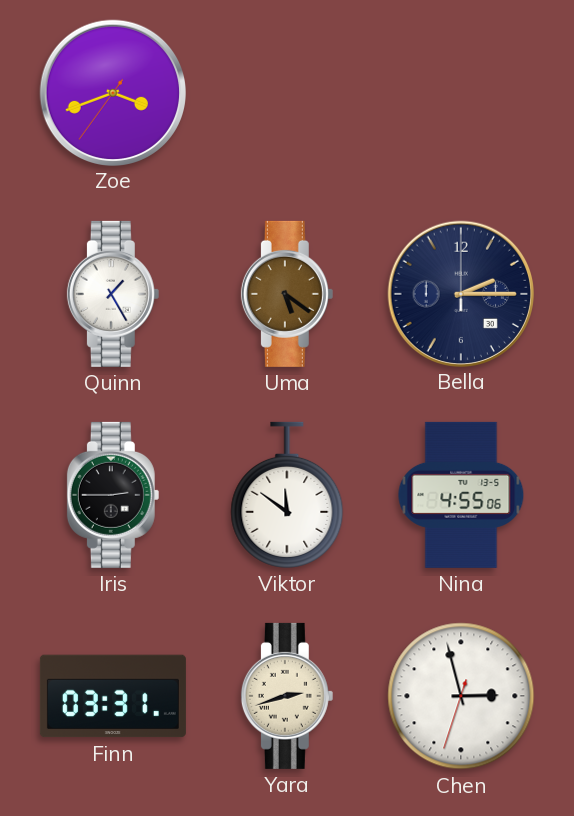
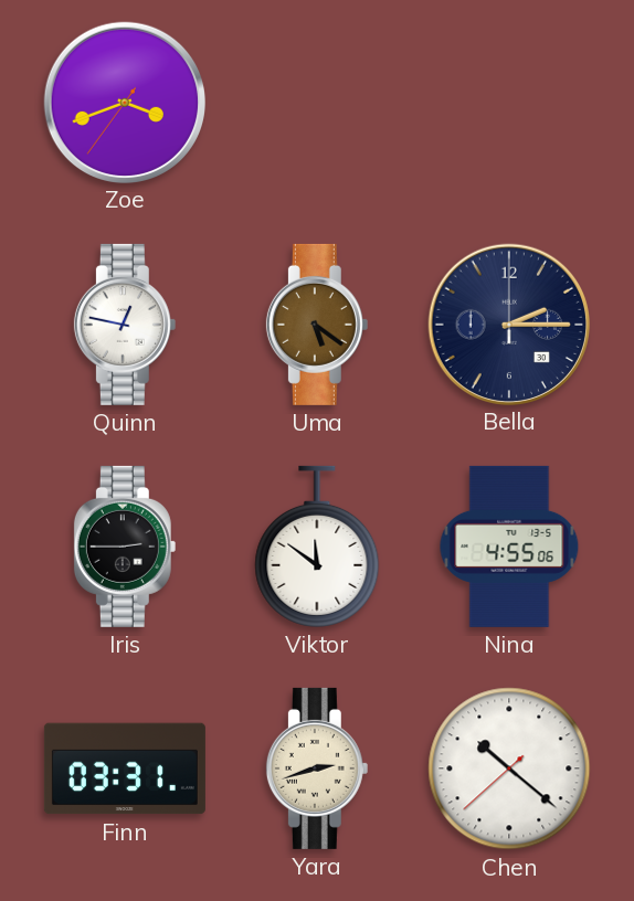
Quinn: 1:25 -> 12:47 (125, 325)
Chen: 2:57 -> 10:21 (509, 768)
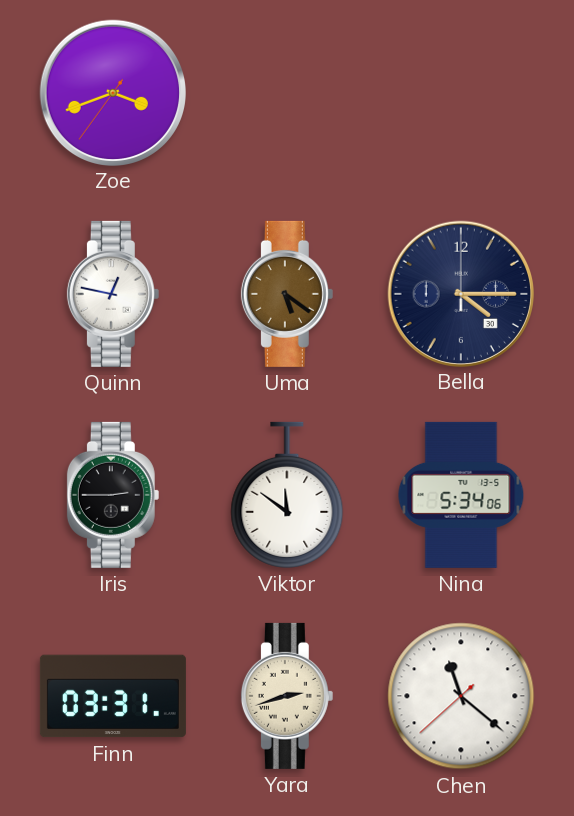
Bella: 2:15 -> 4:15 (460, 293)
Nina: 4:55 -> 5:34 (461, 495)
Chen: 10:21 -> 11:21 (461, 696)
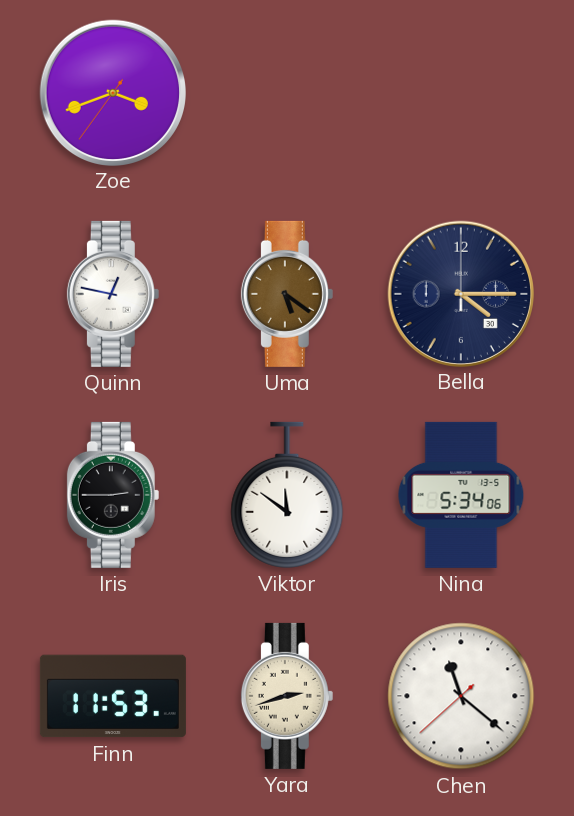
Finn: 03:31 -> 11:53 (113, 696)
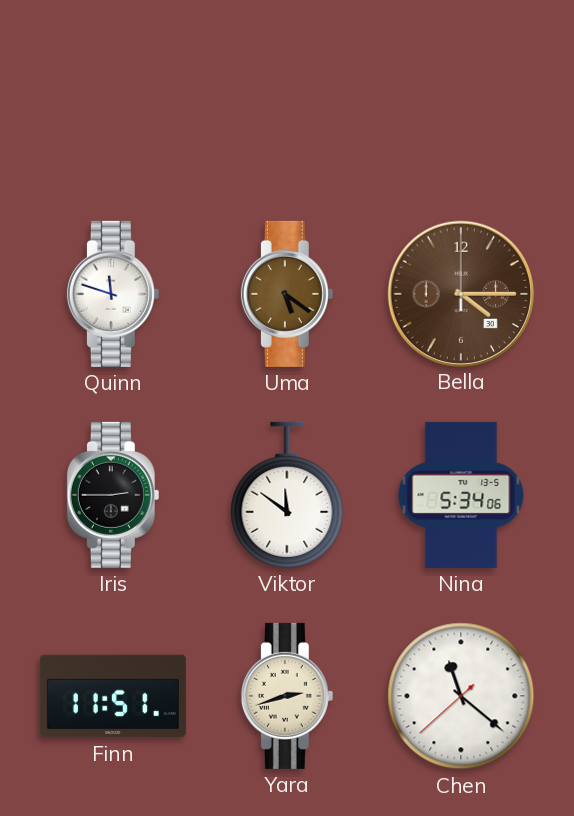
Zoe: 3:41 -> none (112, 92)
Quinn: 12:47 -> 11:48 (113, 294)
Bella dial: navy -> brown (460, 293)
Finn: 11:53 -> 11:51 (113, 696)
